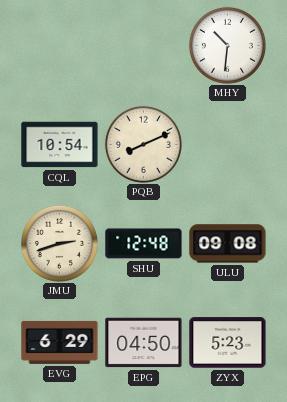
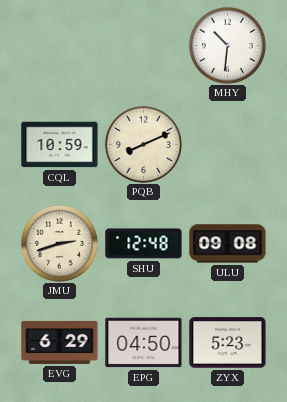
CQL: 10:54 -> 10:59 (60, 145)
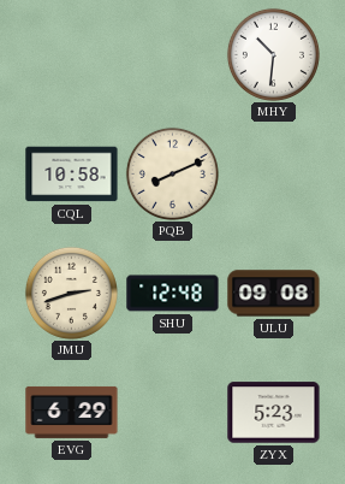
CQL: 10:59 -> 10:58 (72, 175)
EPG: 04:50 -> none (144, 343)
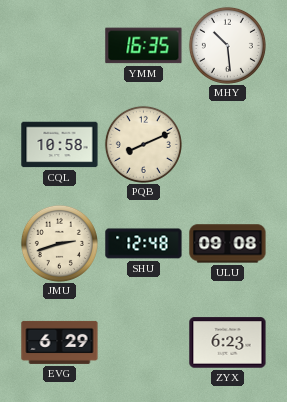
YMM: none -> 16:35 (144, 46)
MHY: 10:31 -> 10:29 (227, 45)
ZYX: 5:23 -> 6:23 (228, 343)
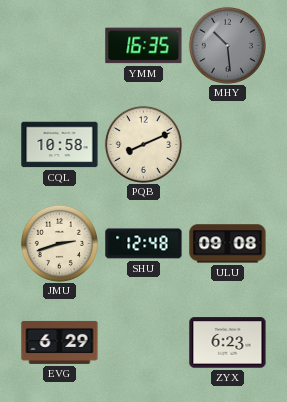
MHY dial: white -> grey (227, 45)
